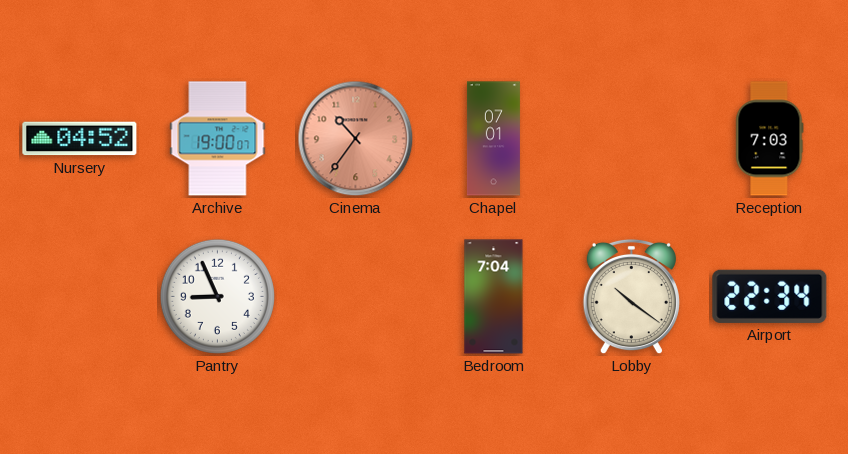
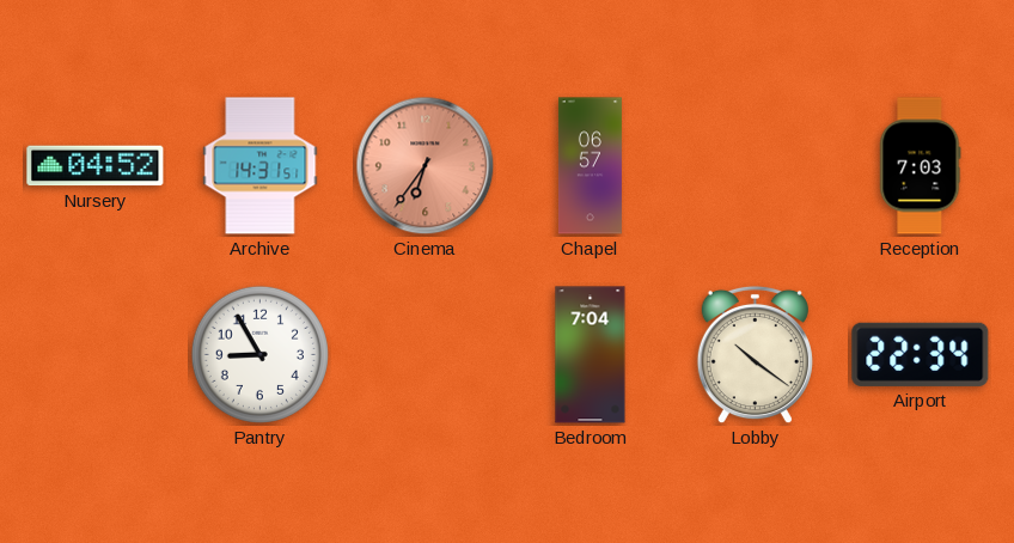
Archive: 19:00 -> 14:31 (261, 166)
Cinema: 10:36 -> 6:36 (426, 166)
Chapel: 07:01 -> 06:57 (590, 166)
Pantry: 8:56 -> 8:55 (259, 354)
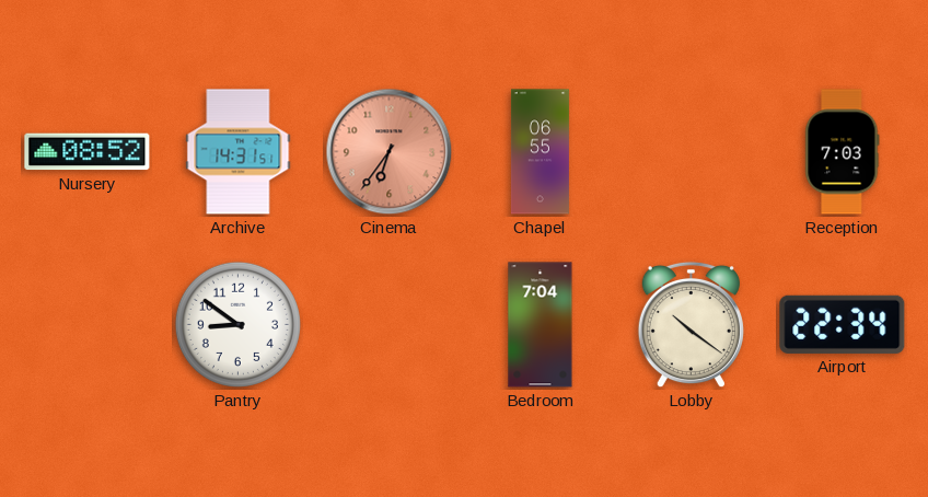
Nursery: 04:52 -> 08:52 (88, 152)
Chapel: 06:57 -> 06:55 (540, 152)
Pantry: 8:55 -> 8:51 (237, 324)
